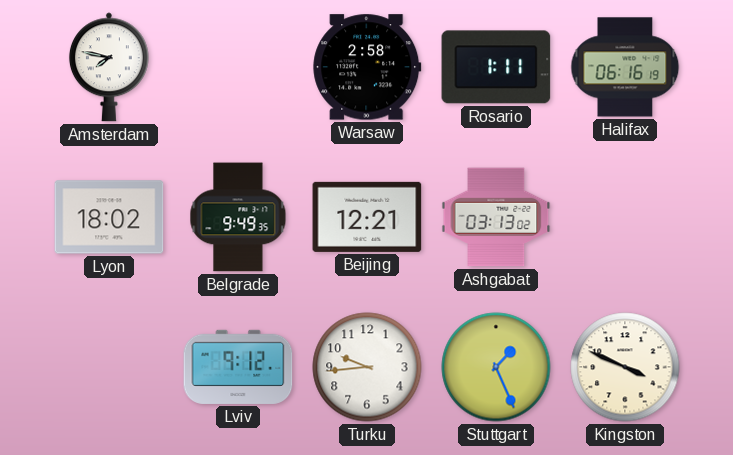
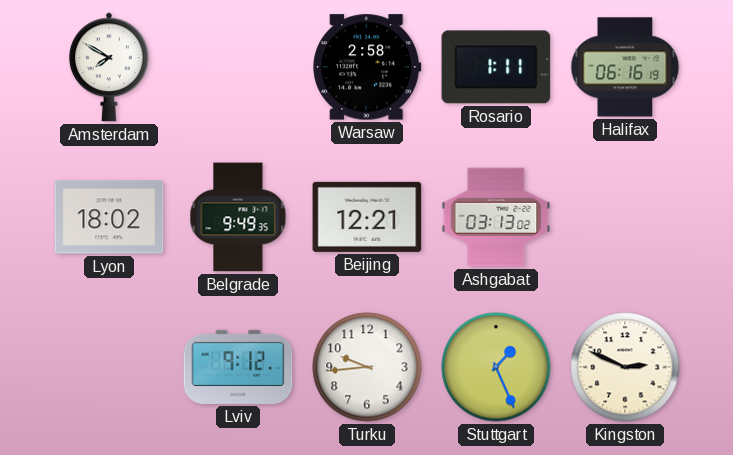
Amsterdam: 7:47 -> 7:50 (109, 67)
Kingston: 3:49 -> 2:49 (625, 367)
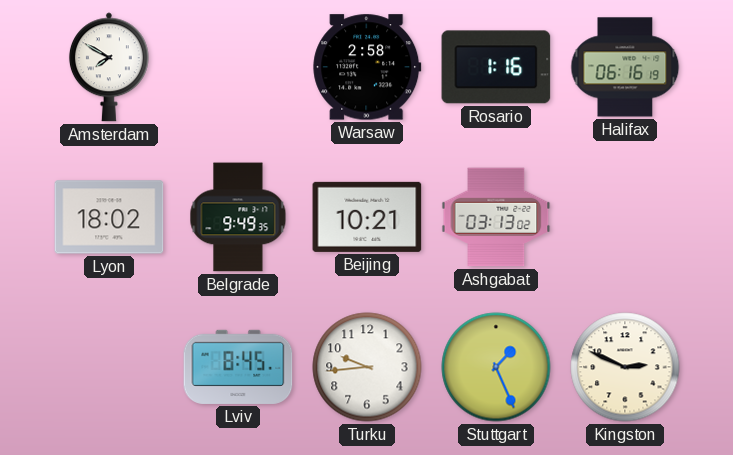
Rosario: 1:11 -> 1:16 (496, 67)
Beijing: 12:21 -> 10:21 (367, 217)
Lviv: 9:12 -> 8:45 (238, 367)
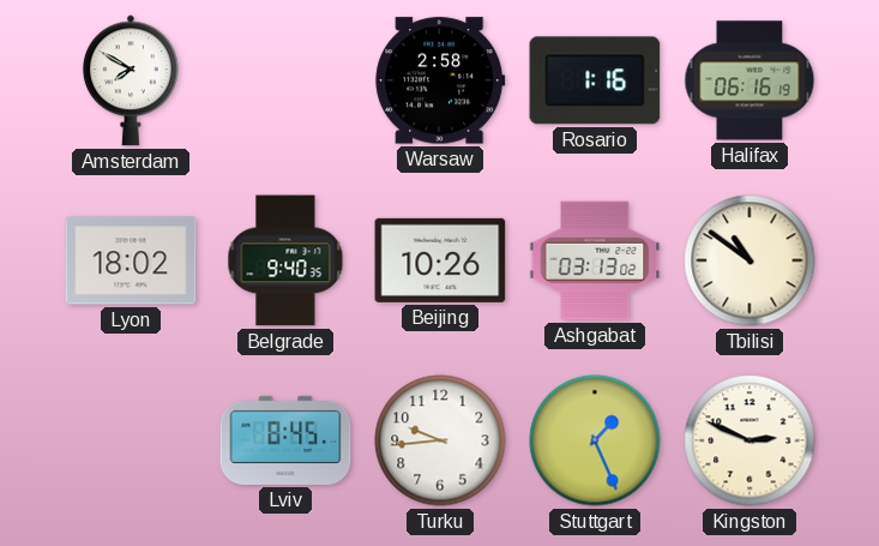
Belgrade: 9:49 -> 9:40 (285, 260)
Beijing: 10:21 -> 10:26 (440, 260)
Tbilisi: none -> 10:51 (749, 260)
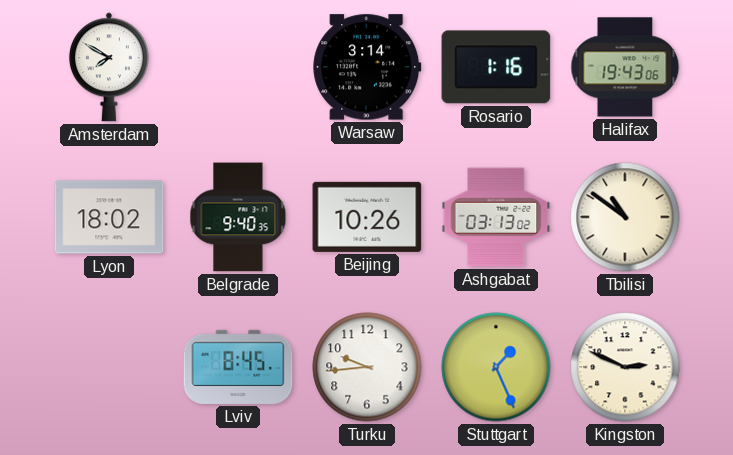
Warsaw: 2:58 -> 3:14 (367, 67)
Halifax: 06:16 -> 19:43 (625, 67)
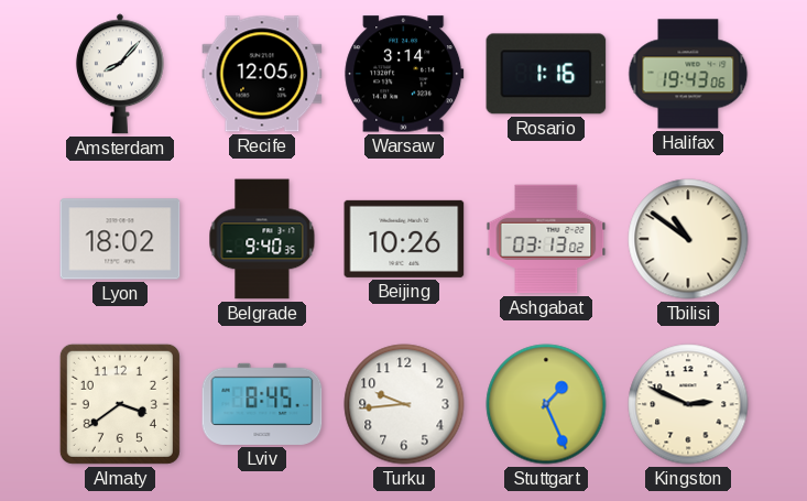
Amsterdam: 7:50 -> 8:07 (120, 74)
Recife: none -> 12:05 (262, 74)
Almaty: none -> 3:39 (120, 404)
